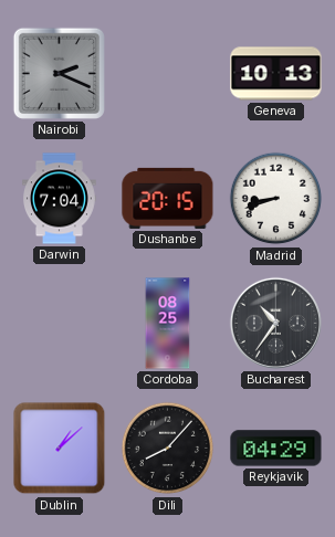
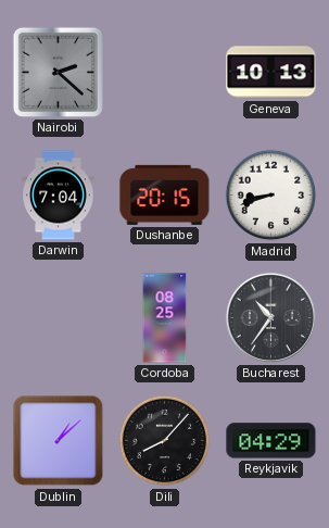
Nairobi: 2:19 -> 2:22 (58, 72)
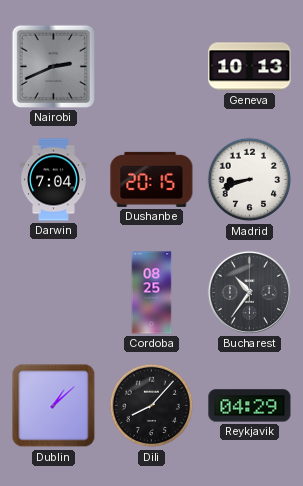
Nairobi: 2:22 -> 2:41 (53, 66)
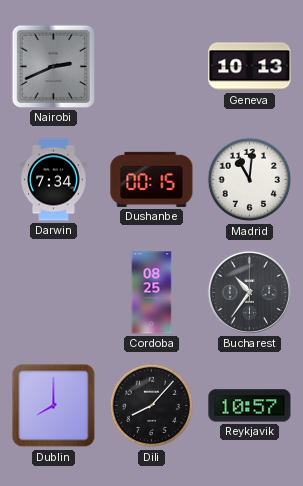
Darwin: 7:04 -> 7:34 (54, 180)
Dushanbe: 20:15 -> 00:15 (152, 179)
Madrid: 8:42 -> 11:01 (250, 180)
Dublin: 1:08 -> 8:00 (54, 406)
Reykjavik: 04:29 -> 10:57 (250, 406)
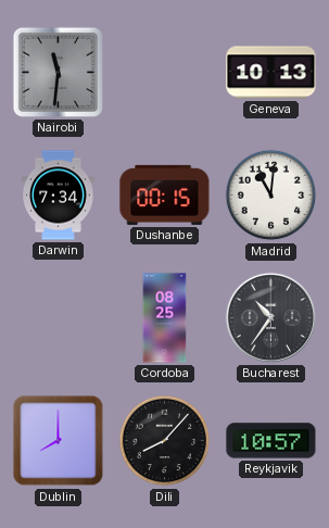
Nairobi: 2:41 -> 11:31 (58, 72)
